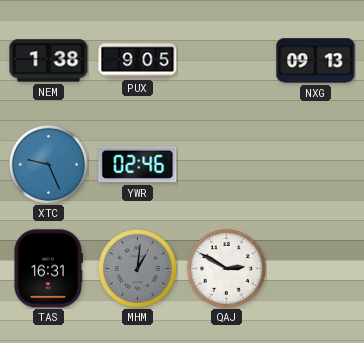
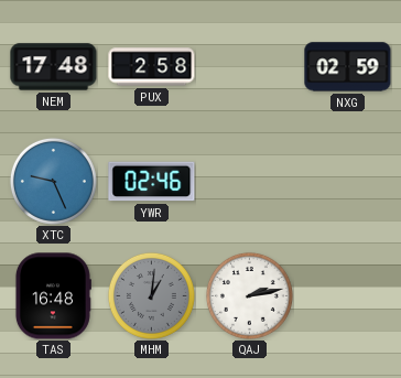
NEM: 1:38 -> 17:48 (54, 67)
PUX: 9:05 -> 2:58 (152, 67)
NXG: 09:13 -> 02:59 (348, 67)
TAS: 16:31 -> 16:48 (53, 296)
QAJ: 2:50 -> 2:13 (249, 295)
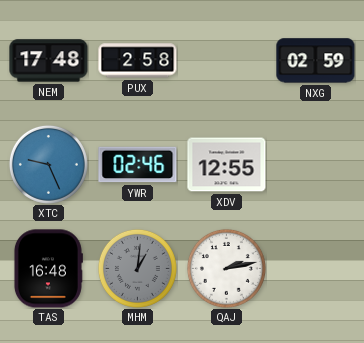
XDV: none -> 12:55 (227, 165)
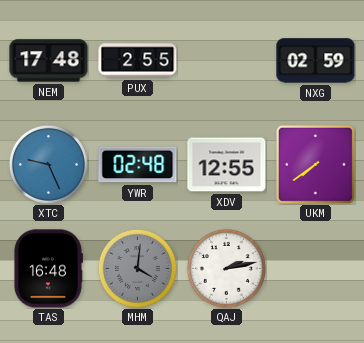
PUX: 2:58 -> 2:55 (138, 61)
YWR: 02:46 -> 02:48 (138, 165)
UKM: none -> 7:39 (315, 164)
MHM: 1:01 -> 4:01 (137, 268)
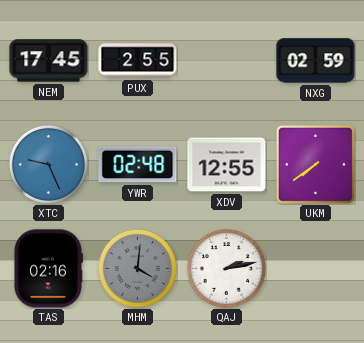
NEM: 17:48 -> 17:45 (49, 61)
TAS: 16:48 -> 02:16 (48, 269)
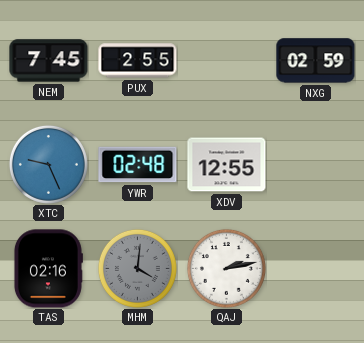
NEM: 17:45 -> 7:45 (49, 61)
UKM: 7:39 -> none (315, 164)
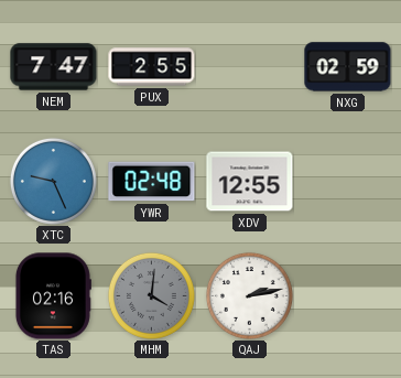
NEM: 7:45 -> 7:47 (54, 67)
